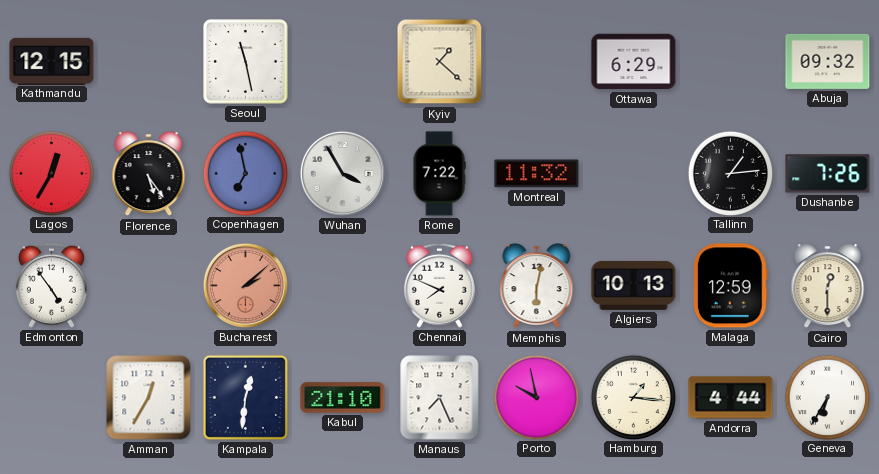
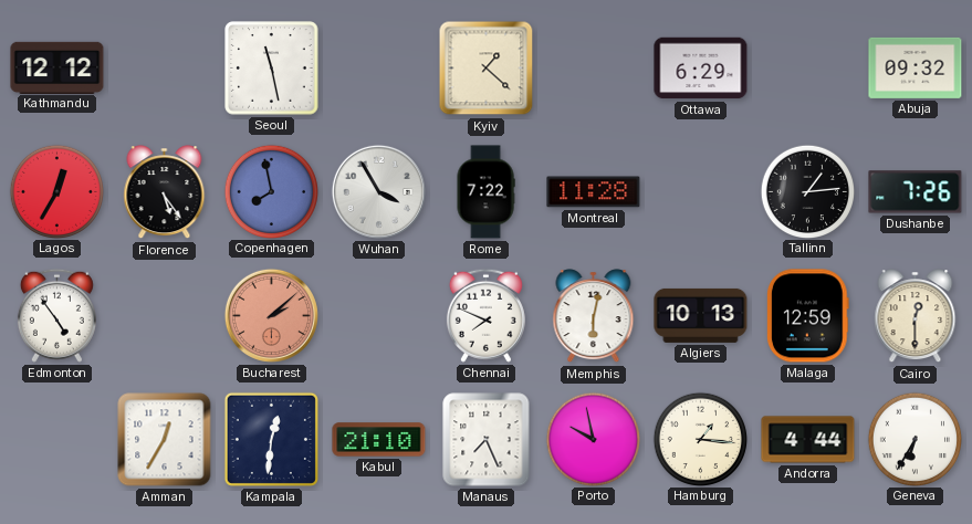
Kathmandu: 12:15 -> 12:12 (58, 67)
Copenhagen: 6:58 -> 7:58 (271, 191)
Montreal: 11:32 -> 11:28 (594, 192)
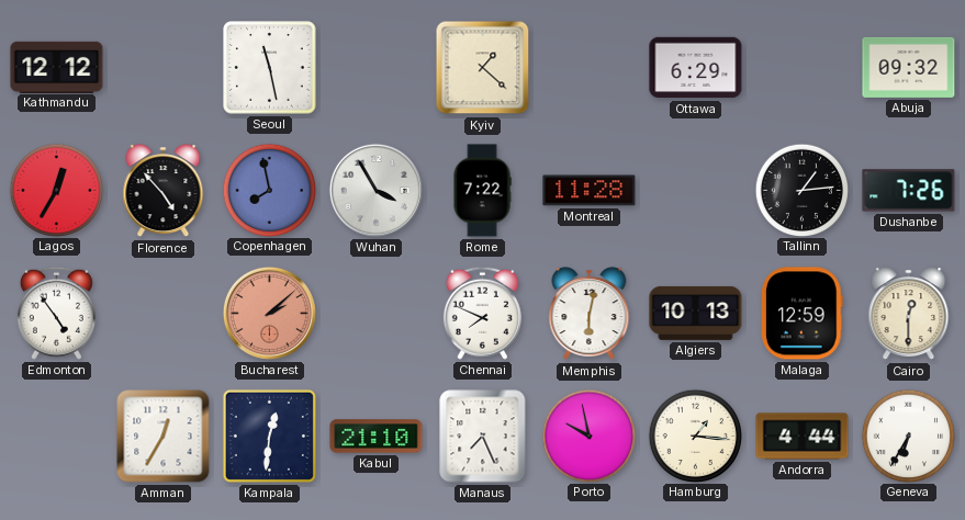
Florence: 5:24 -> 4:53 (164, 191)
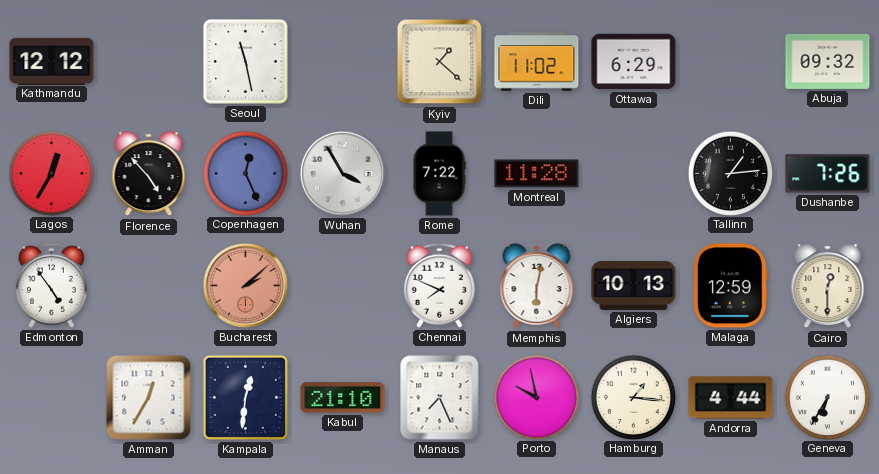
Dili: none -> 11:02 (537, 62)
Copenhagen: 7:58 -> 12:26 (245, 173)
